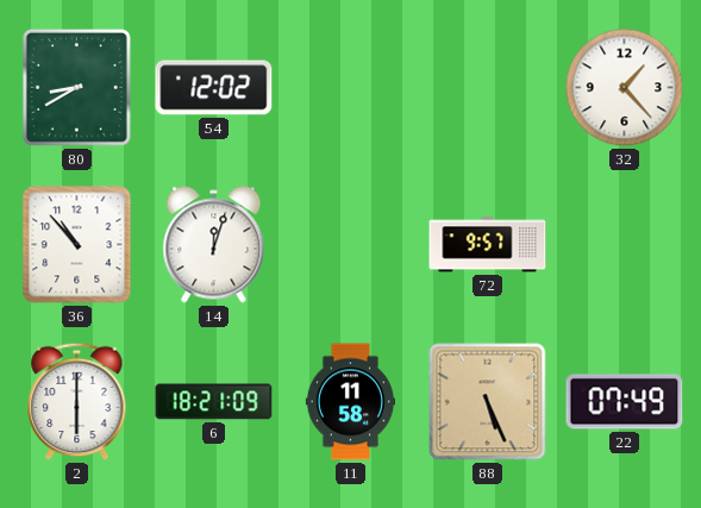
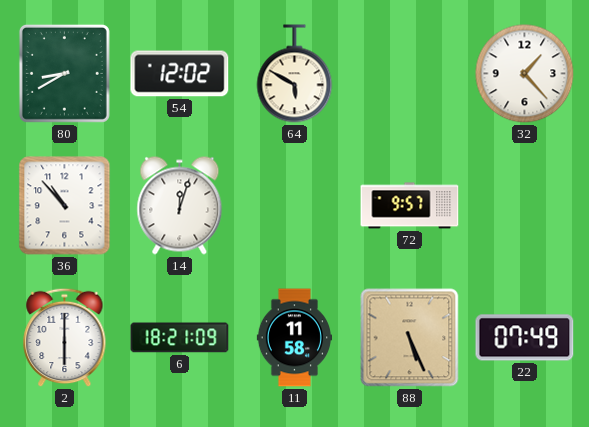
64: none -> 5:50 (295, 74)
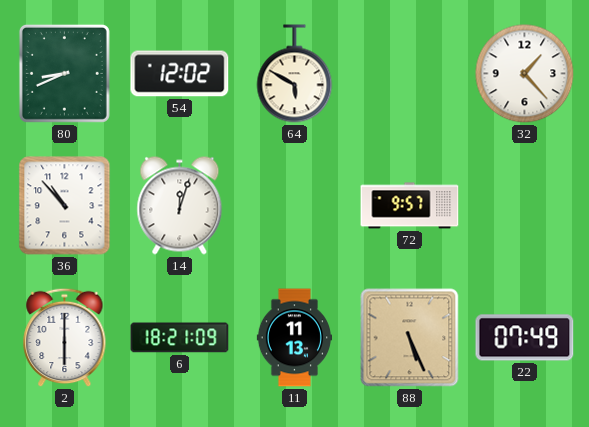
80: 8:40 -> 8:41 (64, 73)
11: 11:58 -> 11:13 (294, 338)
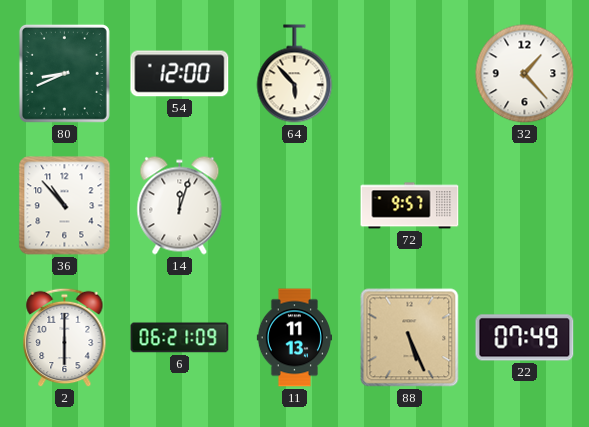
54: 12:02 -> 12:00 (180, 74)
64: 5:50 -> 5:53 (295, 74)
6: 18:21 -> 06:21 (180, 338)
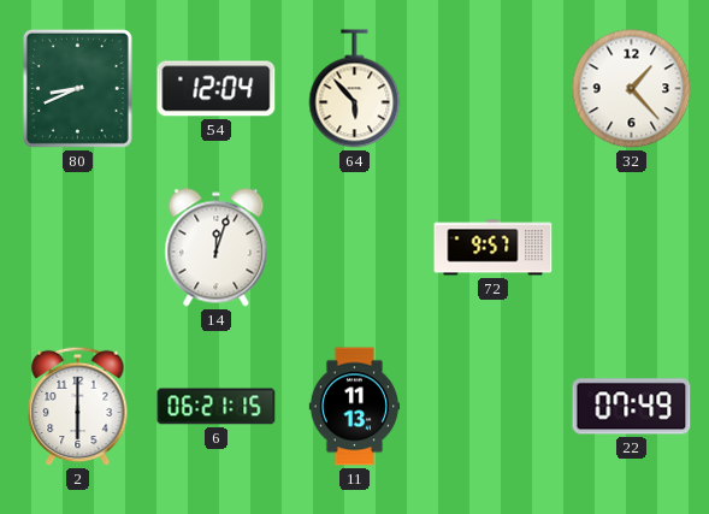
54: 12:00 -> 12:04 (217, 89)
36: 10:53 -> none (65, 206)
6: 06:21:09 -> 06:21:15 (217, 407)
88: 5:26 -> none (410, 338)
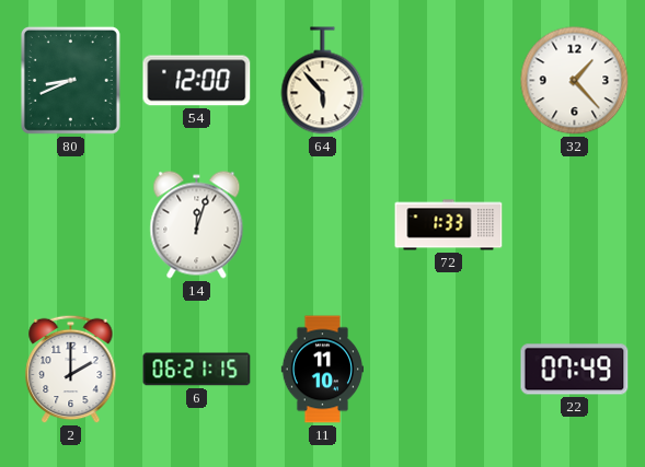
54: 12:04 -> 12:00 (197, 81)
72: 9:57 -> 1:33 (449, 225)
2: 6:00 -> 2:00 (71, 370)
11: 11:13 -> 11:10 (322, 370)
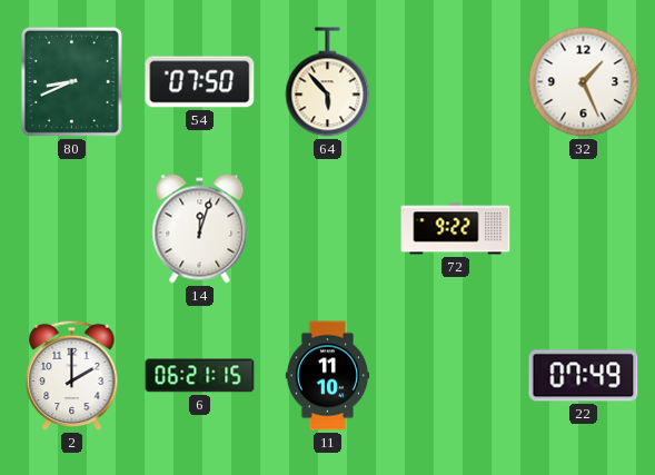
54: 12:00 -> 07:50 (200, 82)
32: 1:23 -> 1:26 (584, 82)
72: 1:33 -> 9:22 (456, 229)
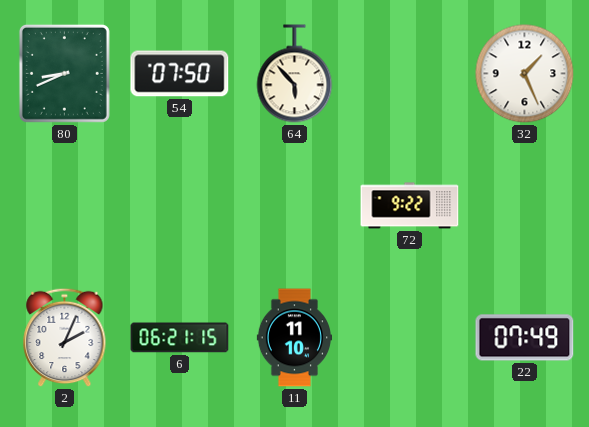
14: 12:03 -> none (200, 229)
2: 2:00 -> 2:04 (65, 338)
